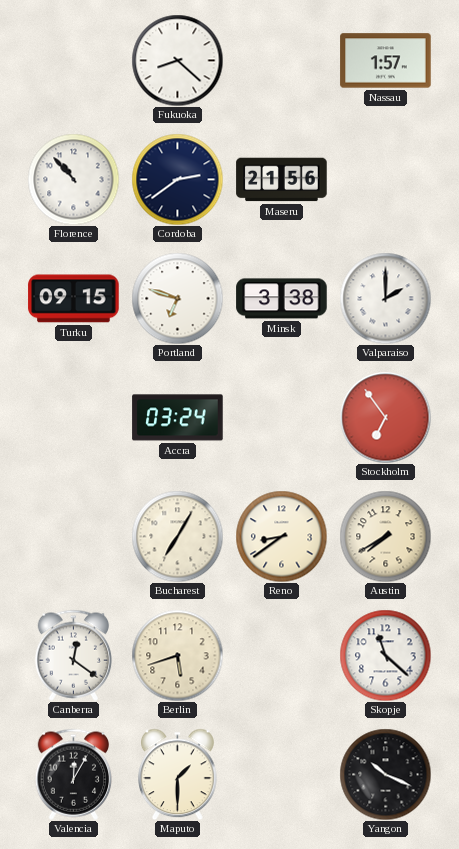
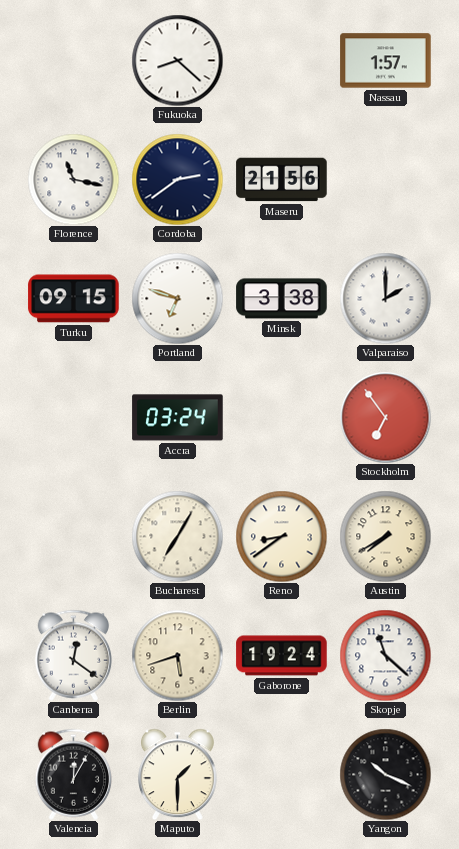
Florence: 10:53 -> 11:17 (73, 179)
Gaborone: none -> 19:24 (282, 656)
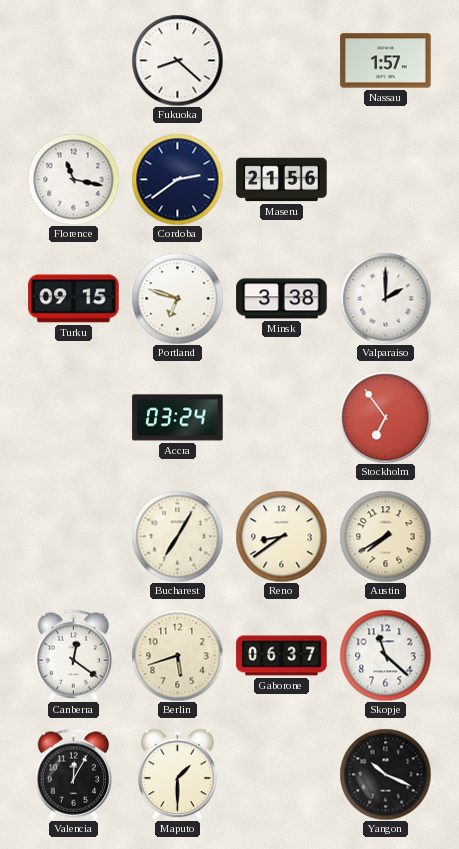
Gaborone: 19:24 -> 06:37 (282, 656)
